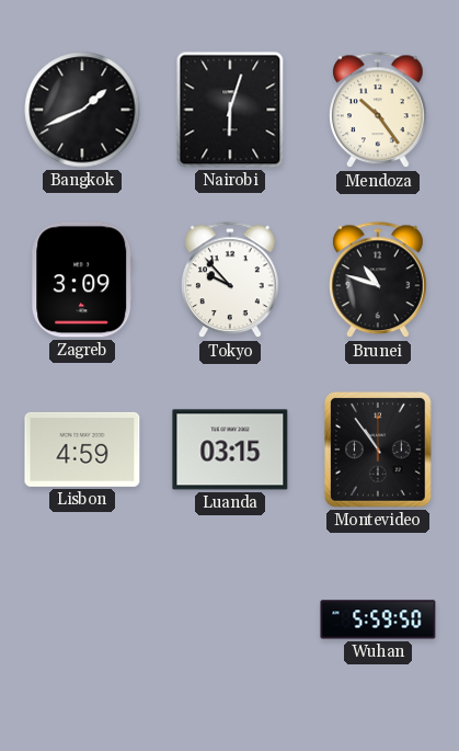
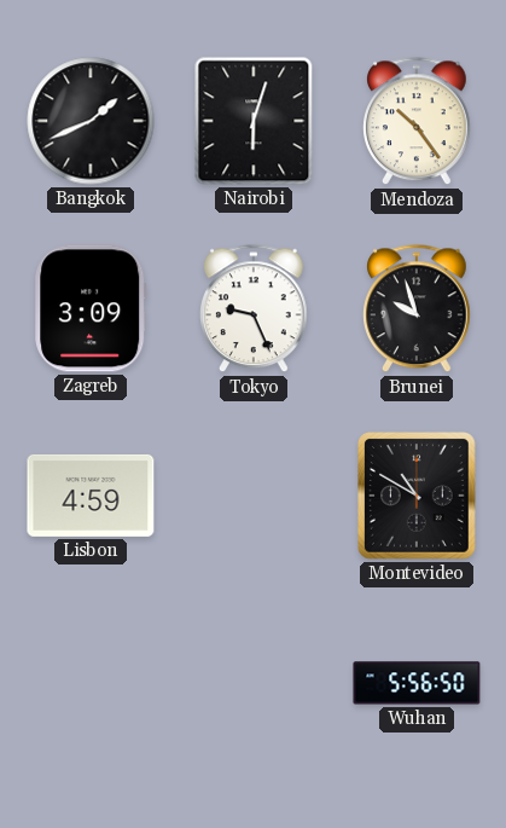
Tokyo: 9:53 -> 9:26 (255, 309)
Brunei: 10:48 -> 9:57 (418, 309)
Luanda: 03:15 -> none (230, 450)
Montevideo: 10:54 -> 10:50 (418, 496)
Wuhan: 5:59 -> 5:56 (417, 683)
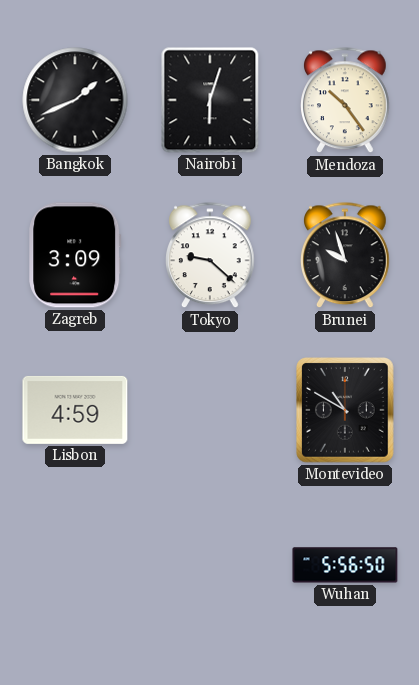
Tokyo: 9:26 -> 9:22 (211, 256)
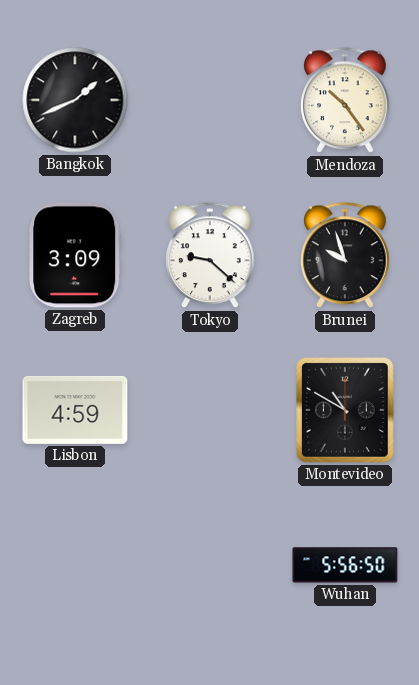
Nairobi: 6:03 -> none (210, 100)
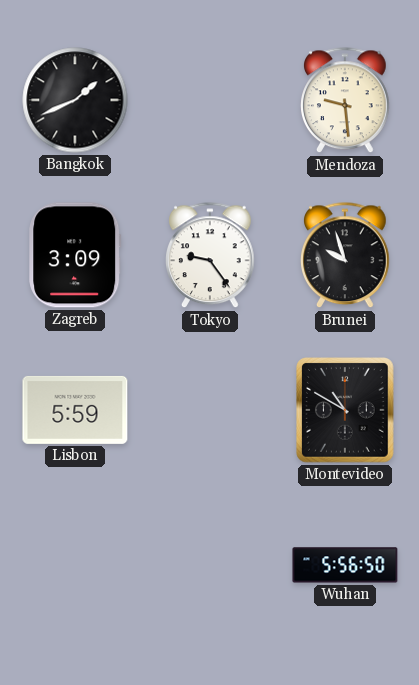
Mendoza: 10:24 -> 9:29 (346, 101)
Tokyo: 9:22 -> 9:24 (211, 256)
Lisbon: 4:59 -> 5:59 (75, 410)
